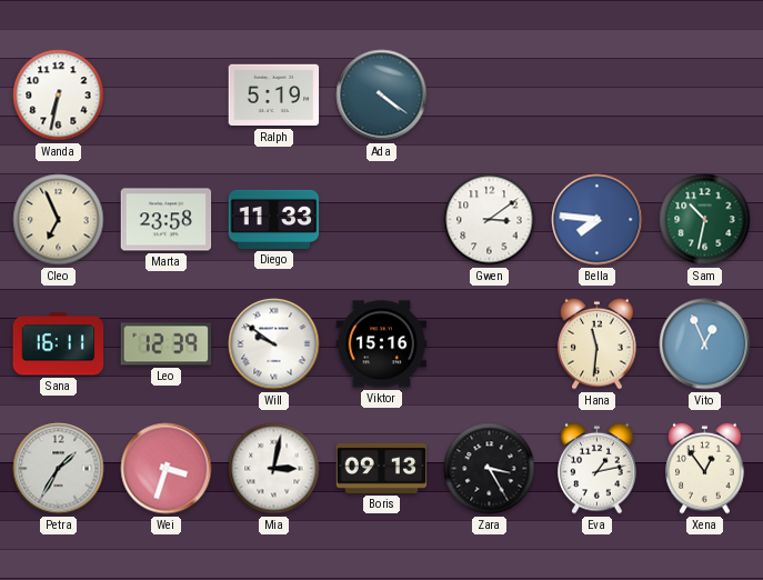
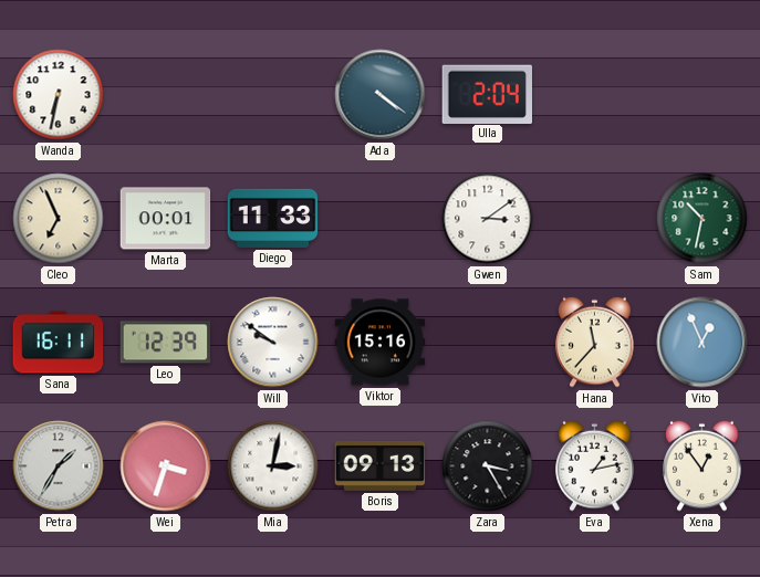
Ralph: 5:19 -> none (274, 96)
Ulla: none -> 2:04 (487, 94)
Marta: 23:58 -> 00:01 (166, 219)
Bella: 7:46 -> none (598, 220)
Hana: 11:31 -> 11:37 (595, 342)
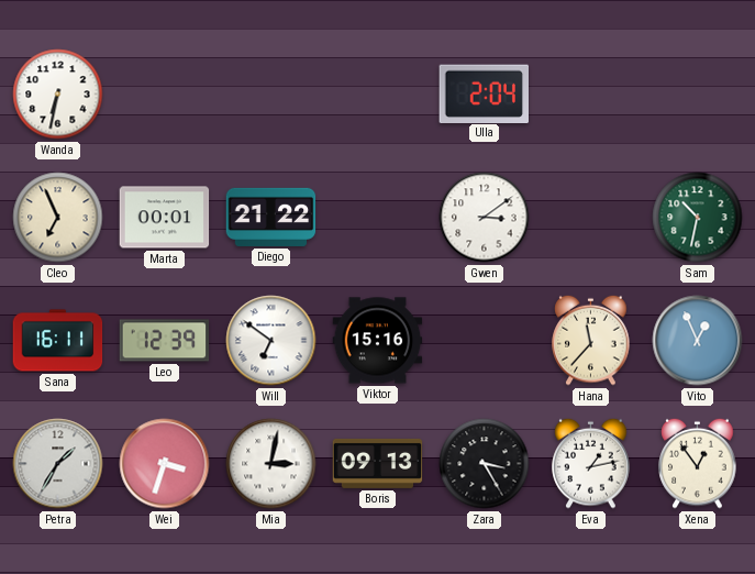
Ada: 4:21 -> none (381, 95)
Diego: 11:33 -> 21:22 (271, 217)
Will: 9:51 -> 6:51 (271, 341)
